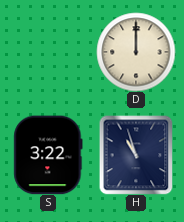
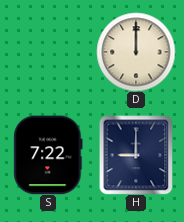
S: 3:22 -> 7:22 (48, 155)
H: 10:57 -> 9:00 (136, 155)
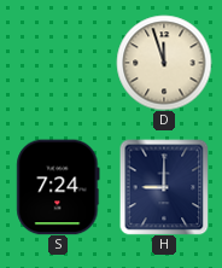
D: 12:00 -> 11:57 (164, 63)
S: 7:22 -> 7:24 (58, 187)
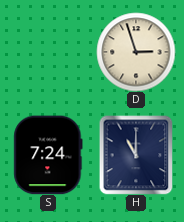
D: 11:57 -> 2:57 (136, 52)
H: 9:00 -> 11:00 (136, 155)
